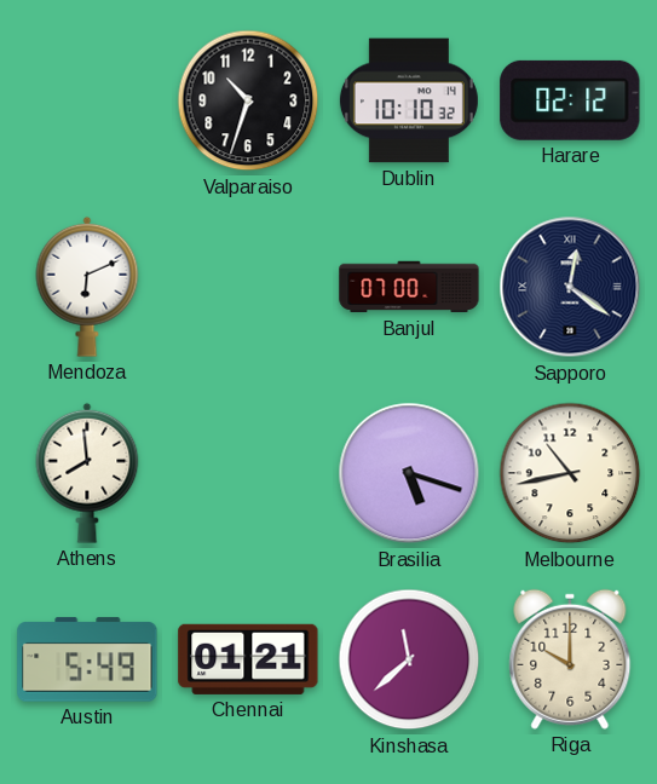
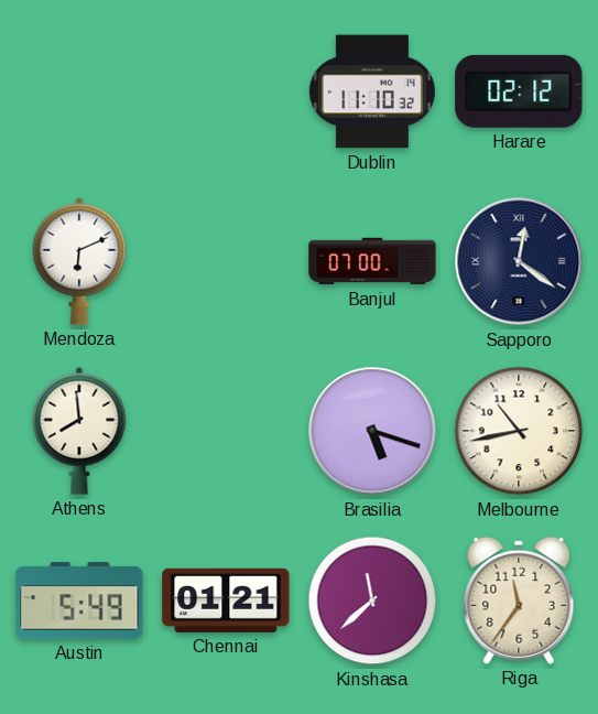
Valparaiso: 10:33 -> none (248, 100)
Dublin: 10:10 -> 11:10 (372, 91)
Riga: 10:00 -> 11:36 (519, 601)
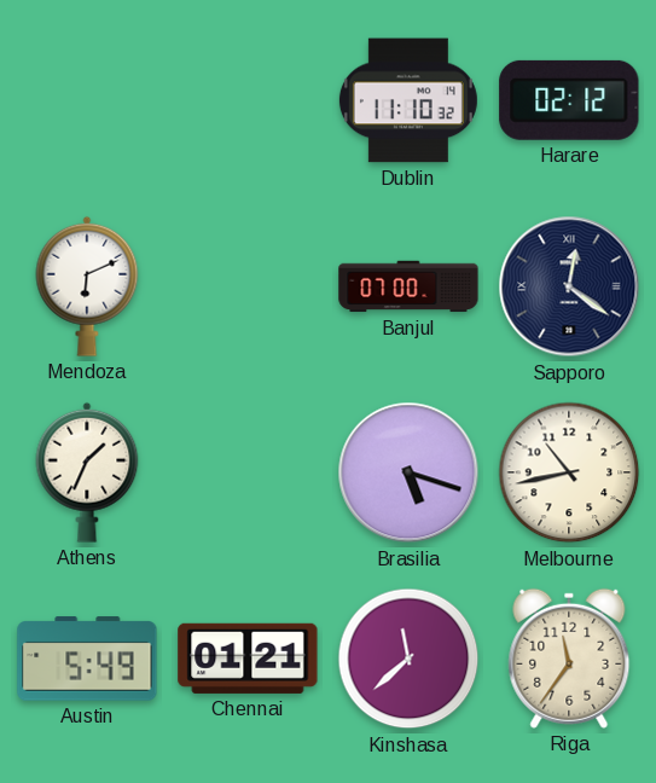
Athens: 7:59 -> 1:34 (87, 472)
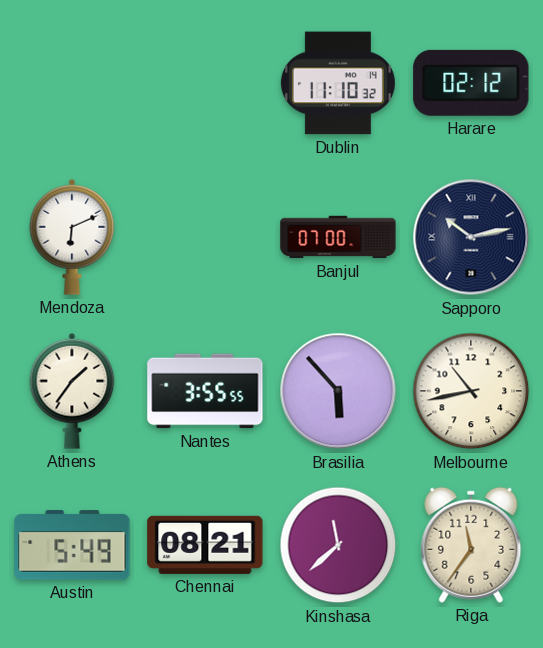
Sapporo: 12:21 -> 10:13 (471, 237)
Athens: 1:34 -> 1:36 (72, 391)
Nantes: none -> 3:55 (205, 391)
Brasilia: 5:18 -> 5:53 (338, 391)
Chennai: 01:21 -> 08:21 (205, 545)
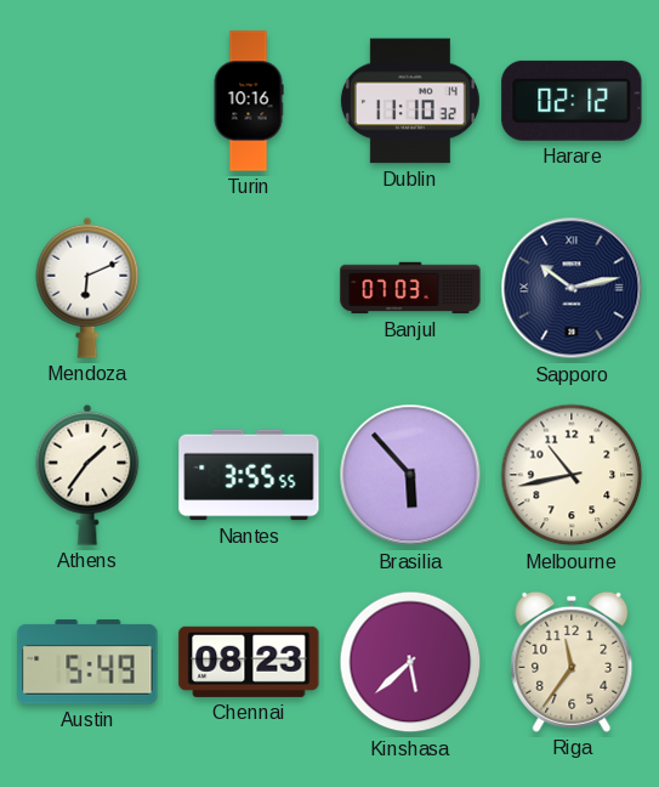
Turin: none -> 10:16 (249, 101)
Banjul: 07:00 -> 07:03 (410, 288)
Chennai: 08:21 -> 08:23 (249, 662)
Kinshasa: 11:38 -> 5:38 (410, 662)
